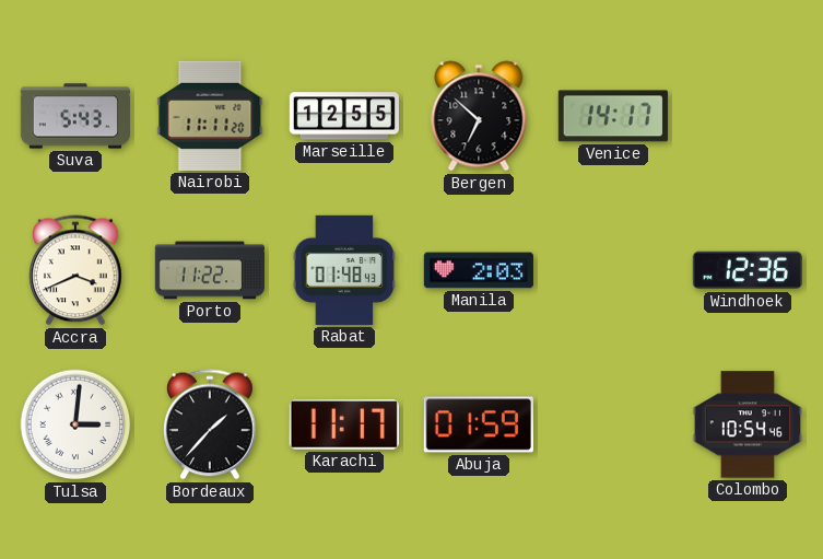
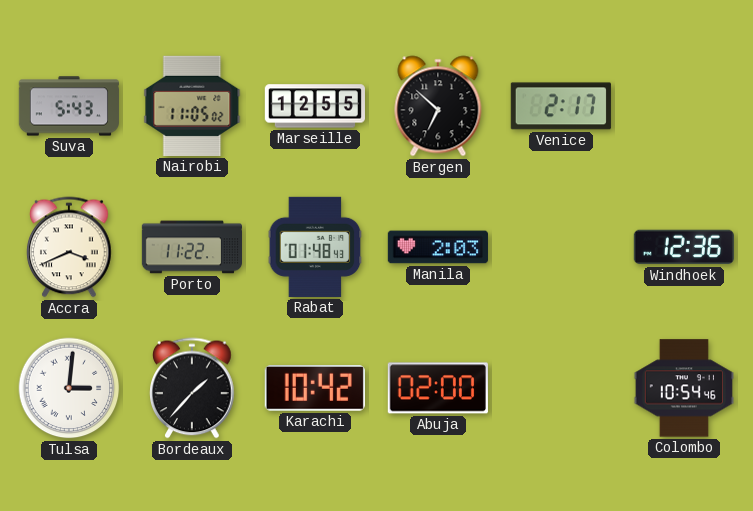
Nairobi: 11:11 -> 11:05 (192, 106)
Venice: 14:17 -> 2:17 (561, 106)
Karachi: 11:17 -> 10:42 (315, 388)
Abuja: 01:59 -> 02:00 (438, 388)
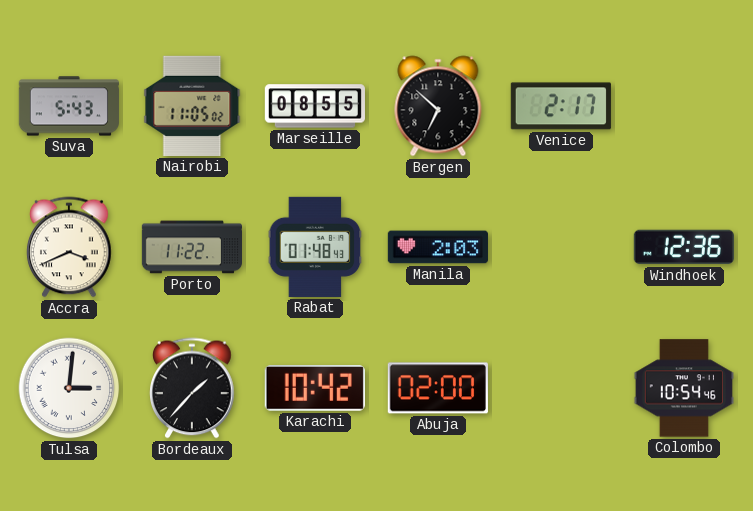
Marseille: 12:55 -> 08:55 (315, 106)
